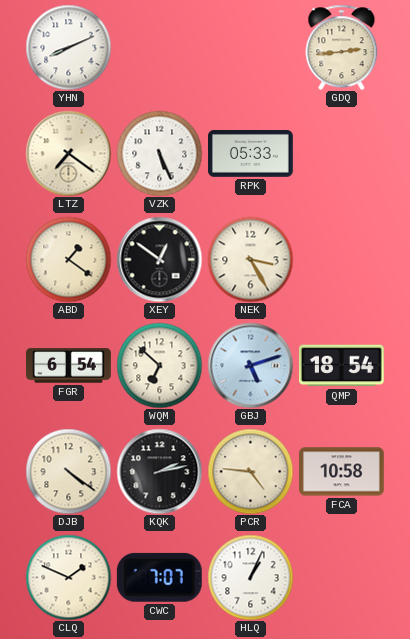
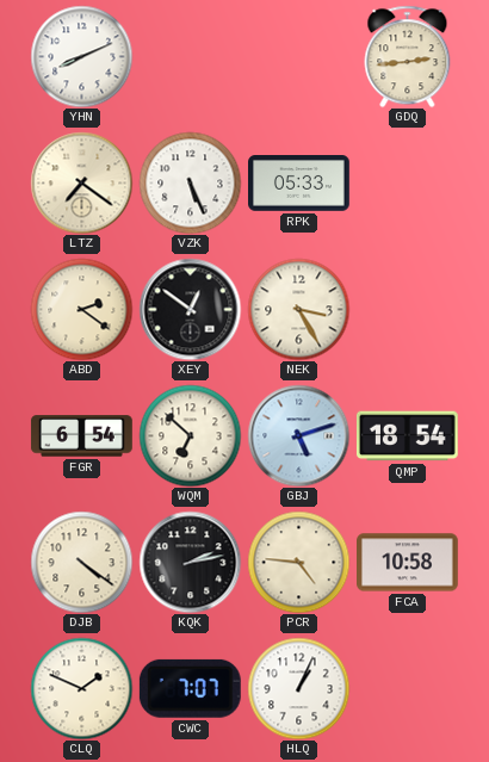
ABD: 1:21 -> 2:21 (81, 309)
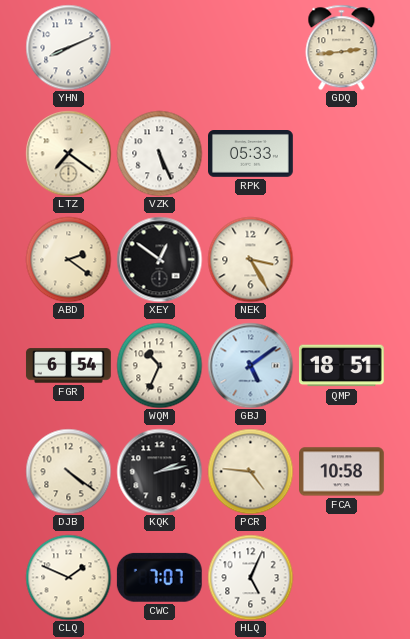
WQM: 6:52 -> 10:34 (159, 365)
GBJ: 5:12 -> 5:09 (250, 365)
QMP: 18:54 -> 18:51 (341, 366)
HLQ: 1:04 -> 5:04 (250, 577)
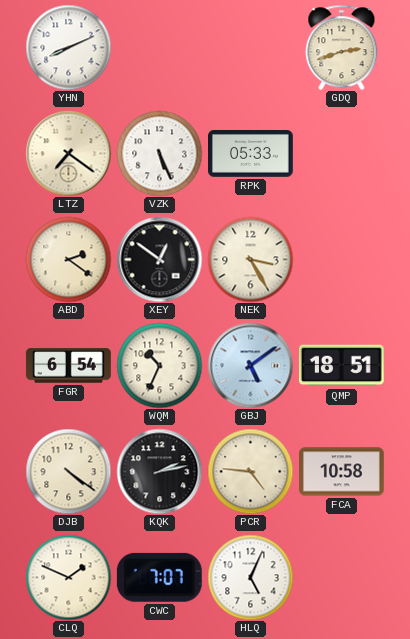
GDQ: 2:44 -> 2:42 (342, 47)
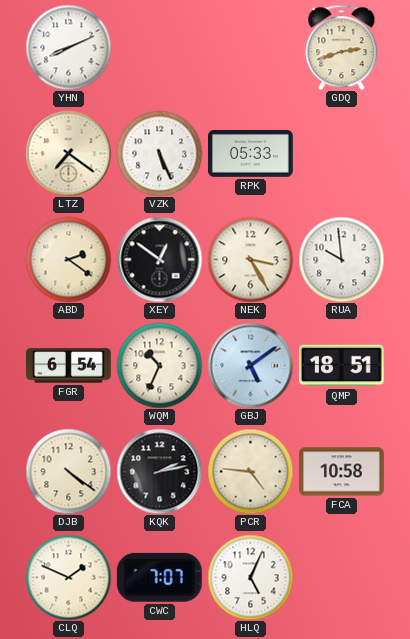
RUA: none -> 9:59 (341, 259)
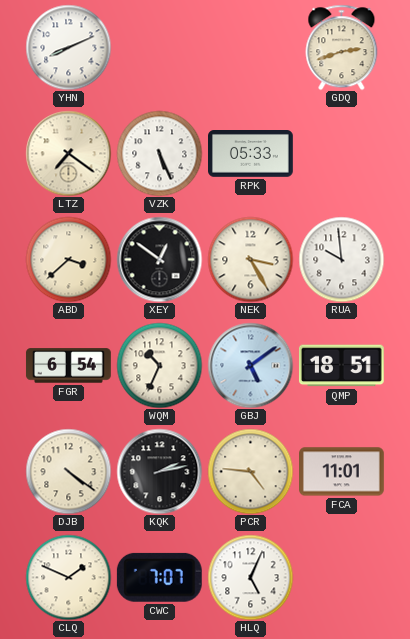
ABD: 2:21 -> 3:38 (68, 259)
FCA: 10:58 -> 11:01 (342, 472)
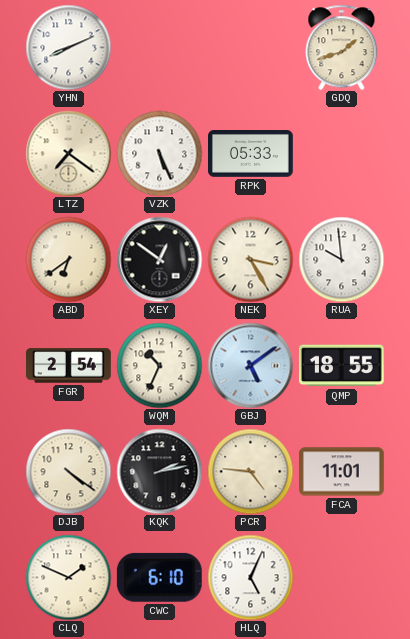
GDQ: 2:42 -> 1:42 (342, 47)
ABD: 3:38 -> 6:39 (68, 259)
FGR: 6:54 -> 2:54 (69, 366)
QMP: 18:51 -> 18:55 (341, 366)
CWC: 7:07 -> 6:10 (159, 577)
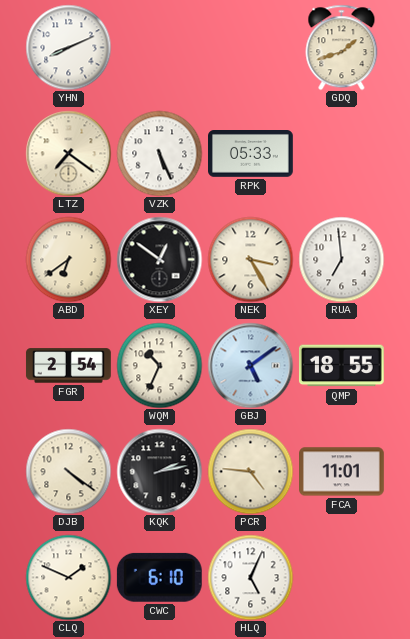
RUA: 9:59 -> 6:59 (341, 259)
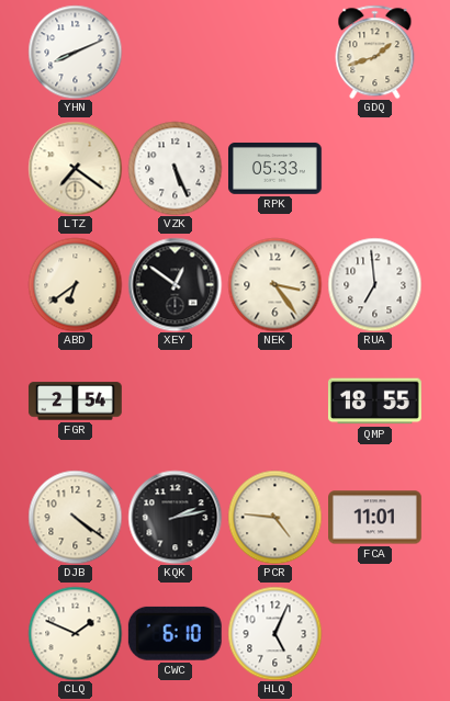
NEK: 3:25 -> 3:24 (274, 284)
WQM: 10:34 -> none (159, 365)
GBJ: 5:09 -> none (250, 365)
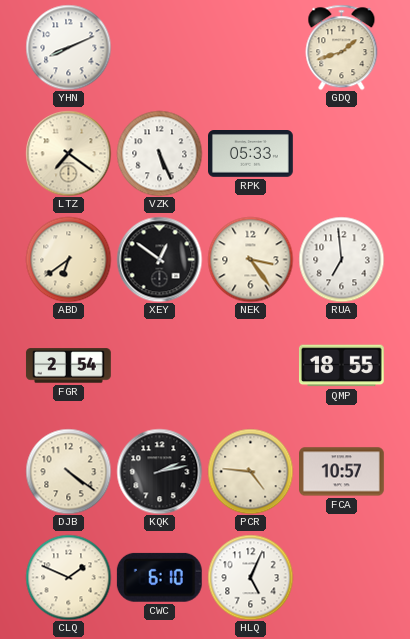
FCA: 11:01 -> 10:57 (342, 472)
